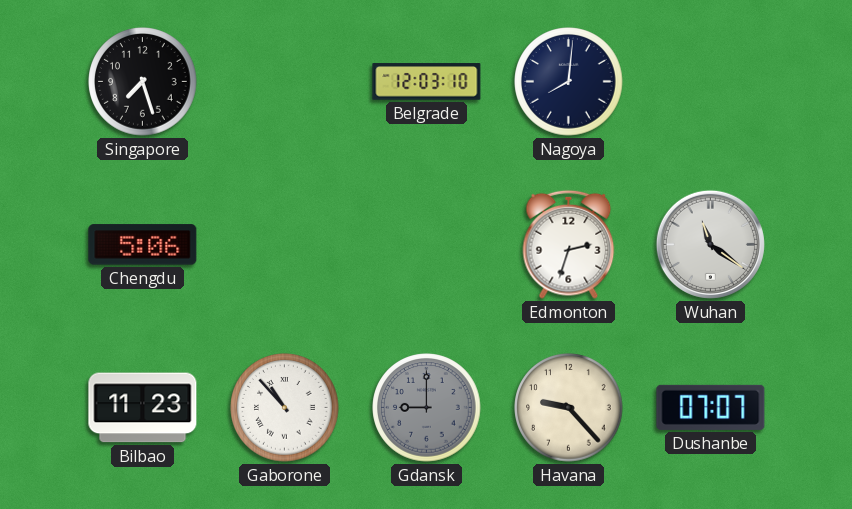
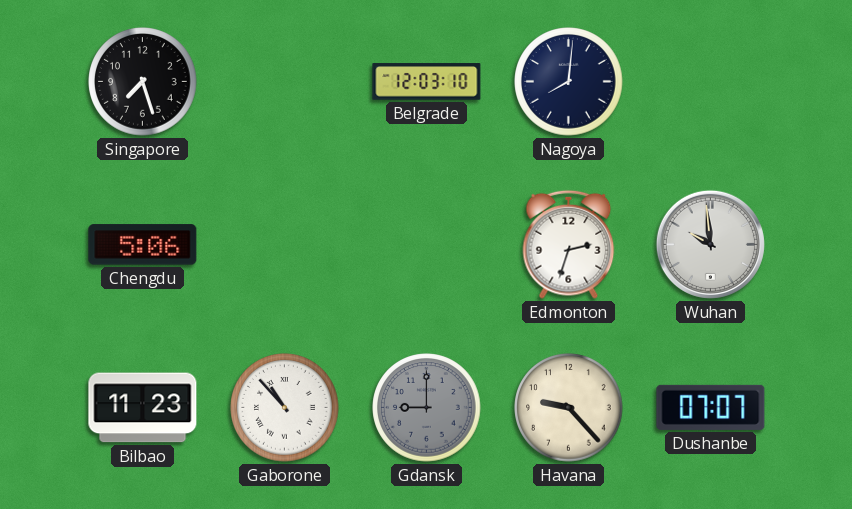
Wuhan: 11:21 -> 9:59 (710, 244)
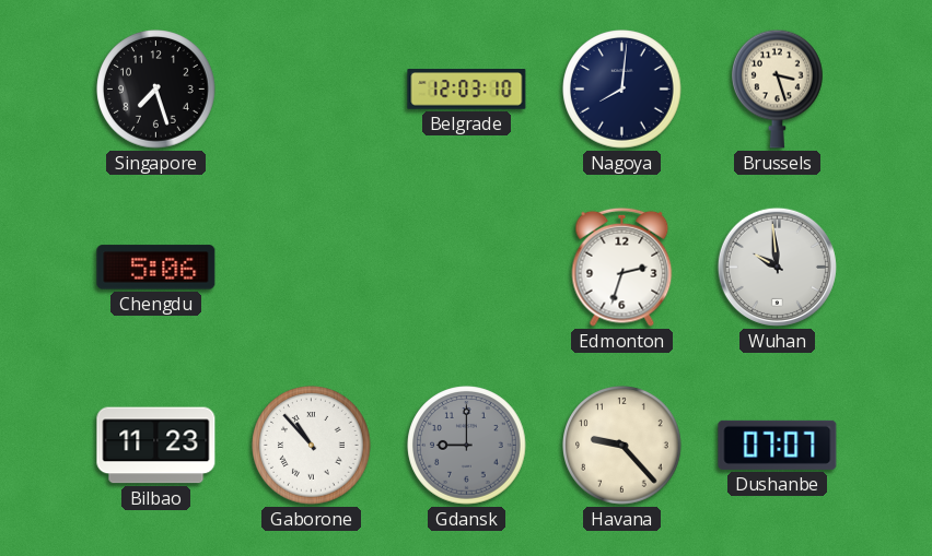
Brussels: none -> 3:27 (778, 88)
